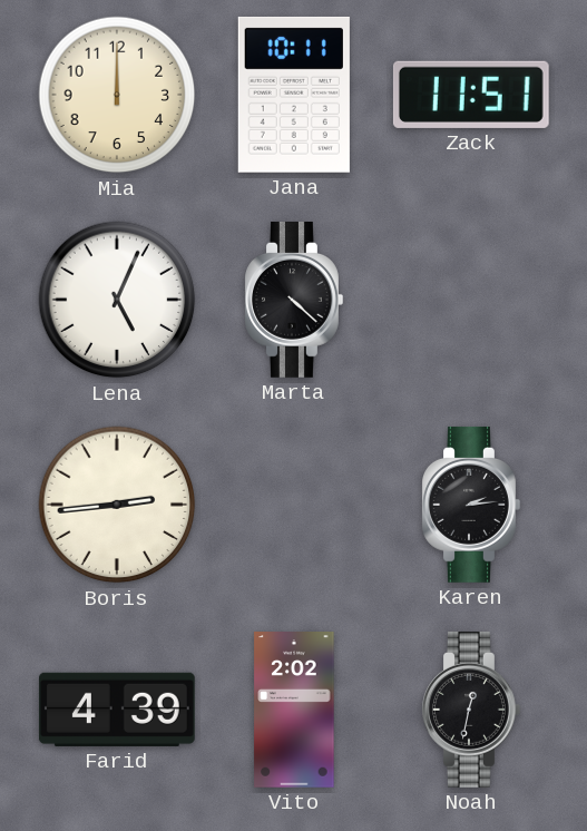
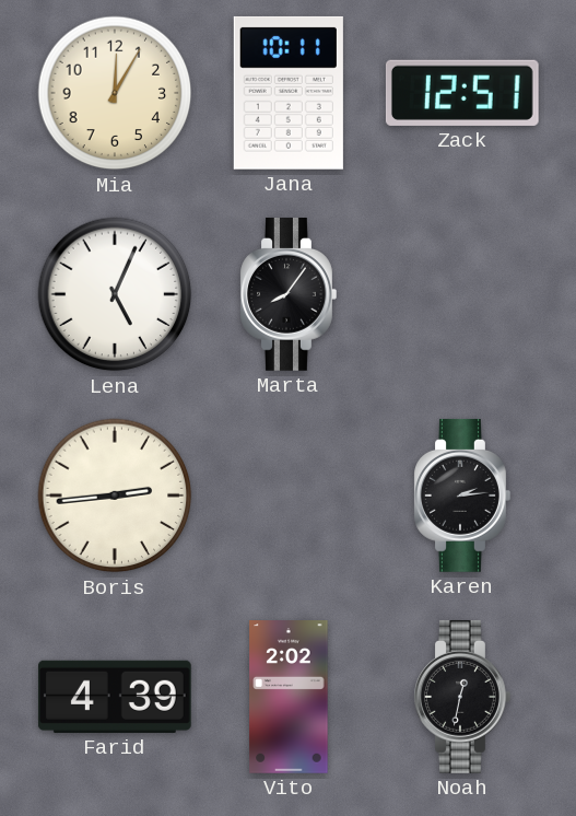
Mia: 12:00 -> 12:05 (115, 93)
Zack: 11:51 -> 12:51 (462, 93)
Marta: 4:22 -> 8:06 (289, 294)
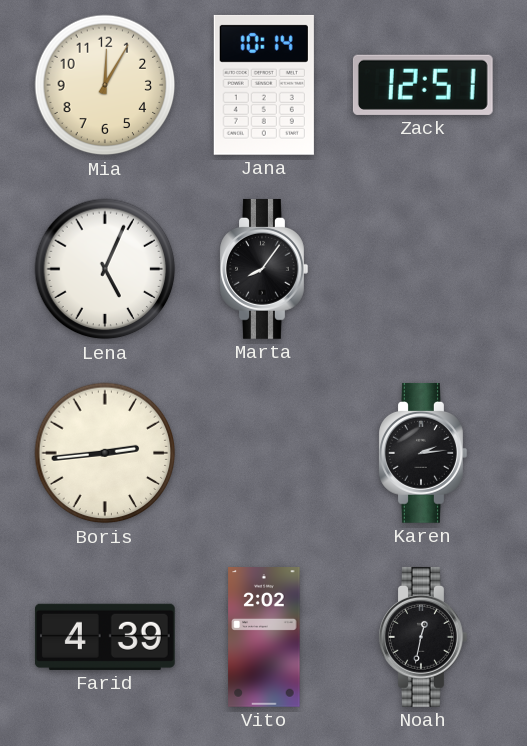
Jana: 10:11 -> 10:14 (264, 85)
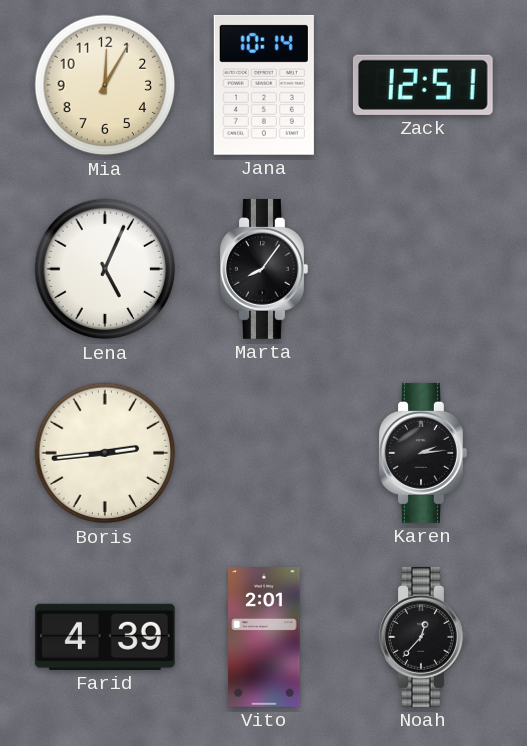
Vito: 2:02 -> 2:01 (264, 638)
Noah: 12:32 -> 12:37 (423, 637)
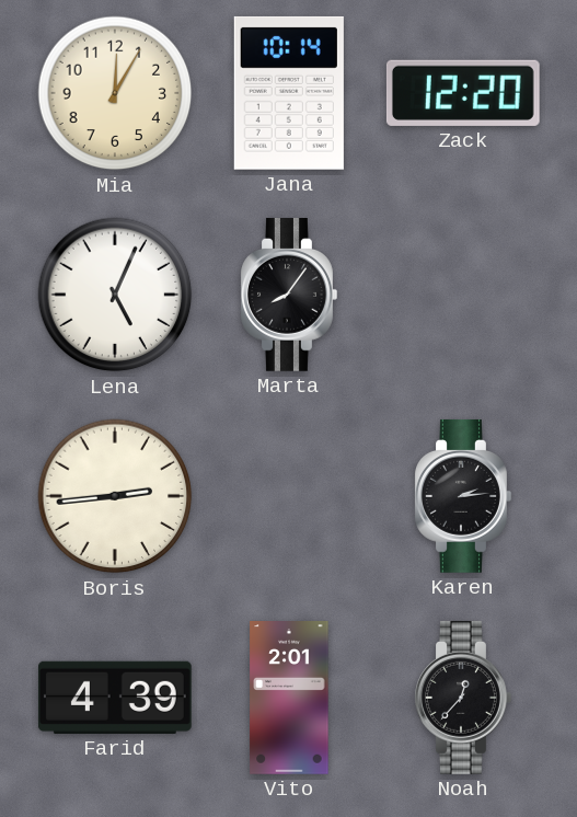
Zack: 12:51 -> 12:20 (463, 93)
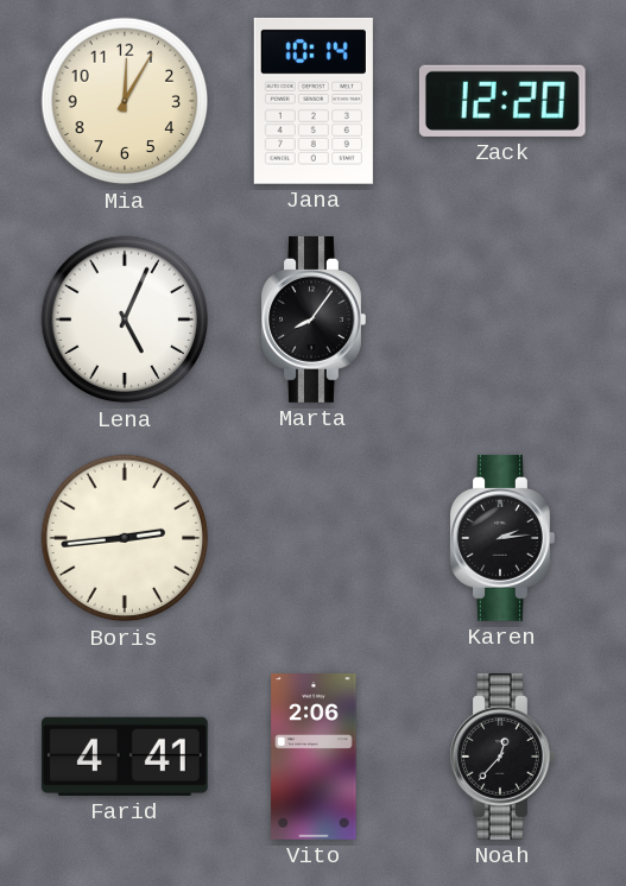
Farid: 4:39 -> 4:41 (125, 757)
Vito: 2:01 -> 2:06 (314, 758)
